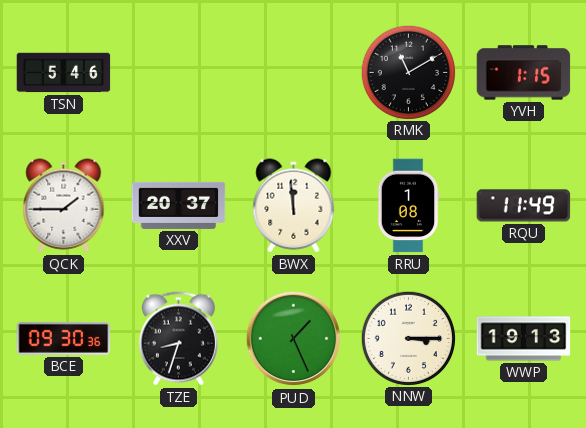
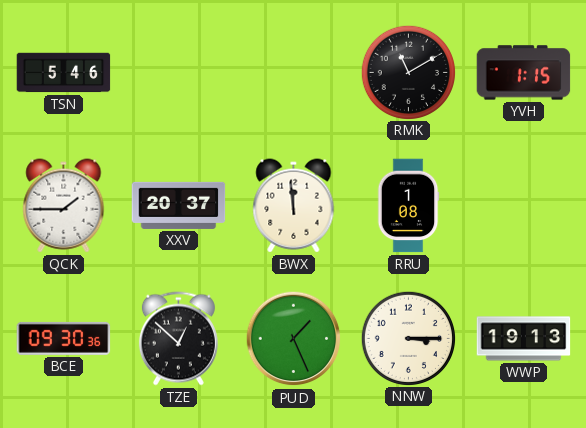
RQU: 11:49 -> none (524, 206)
TZE: 8:33 -> 12:52 (178, 339)
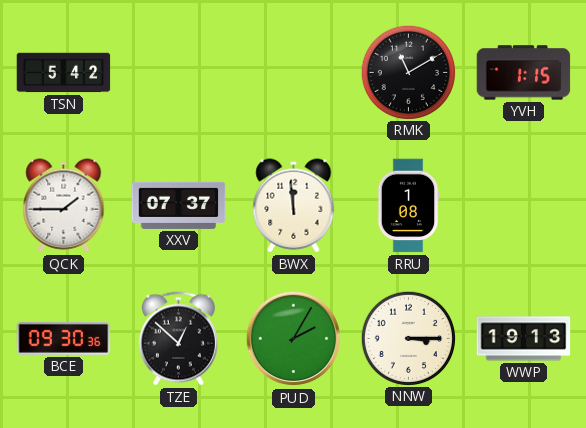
TSN: 5:46 -> 5:42 (64, 73)
XXV: 20:37 -> 07:37 (179, 205)
PUD: 1:26 -> 2:05 (294, 339)
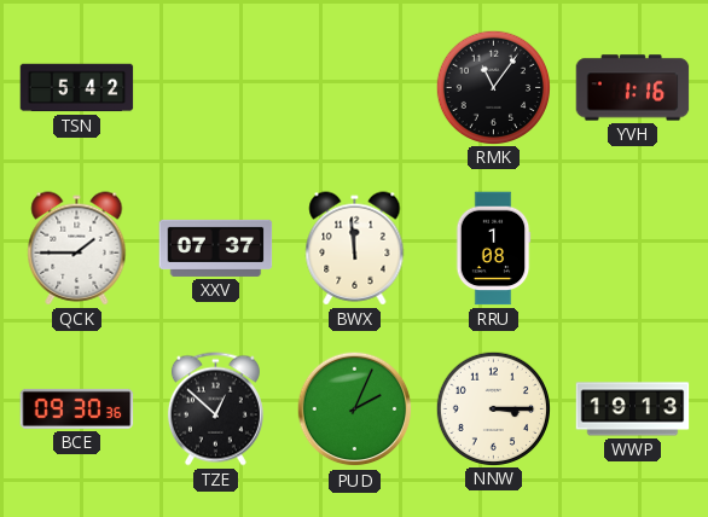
RMK: 11:10 -> 11:06 (493, 87)
YVH: 1:15 -> 1:16 (633, 88)
PUD: 2:05 -> 2:04 (355, 409)
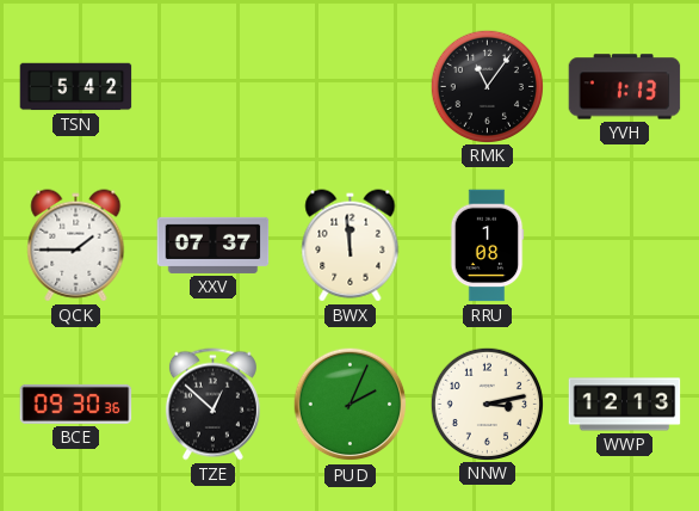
YVH: 1:16 -> 1:13 (625, 87)
NNW: 3:15 -> 3:13 (487, 404)
WWP: 19:13 -> 12:13 (625, 405)
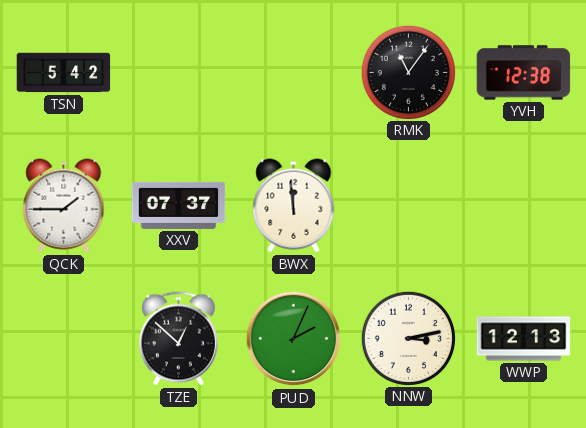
YVH: 1:13 -> 12:38 (524, 73)
RRU: 1:08 -> none (487, 246)
BCE: 09:30 -> none (76, 404)
